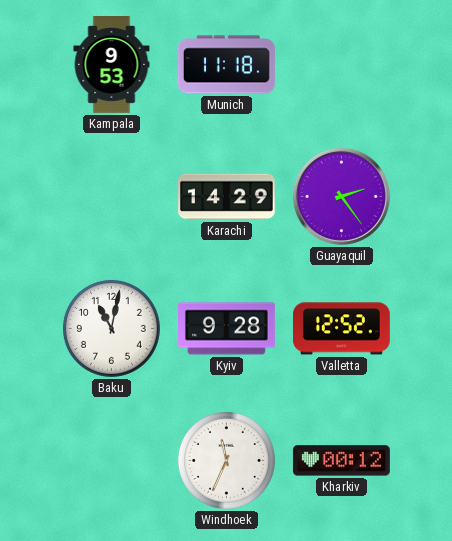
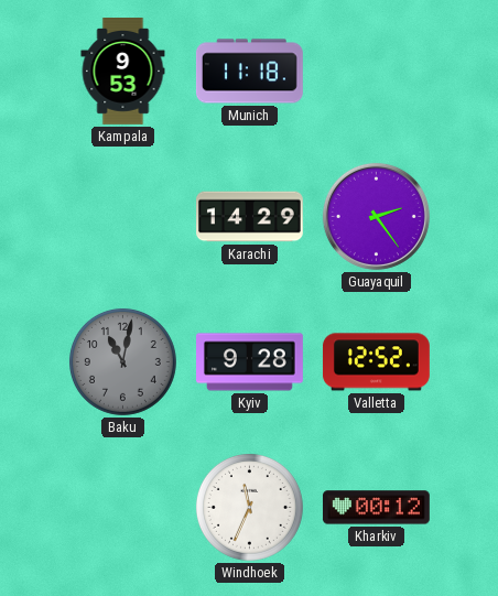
Baku dial: white -> grey (122, 361)
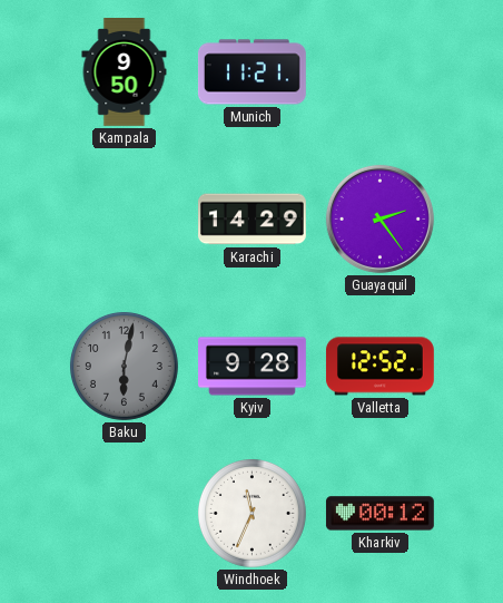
Kampala: 9:53 -> 9:50 (125, 72)
Munich: 11:18 -> 11:21 (251, 72)
Baku: 11:02 -> 6:02 (124, 366)
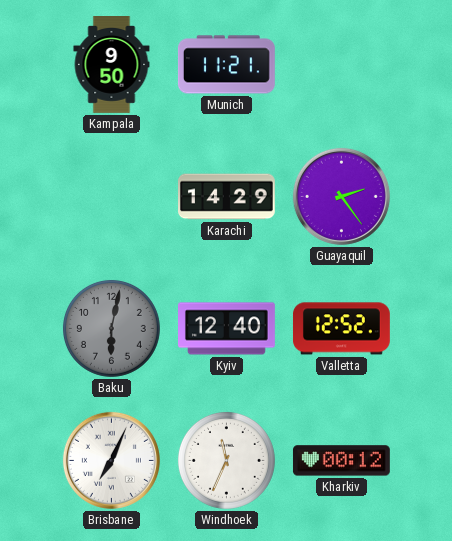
Kyiv: 9:28 -> 12:40 (227, 329)
Brisbane: none -> 7:04 (111, 460)
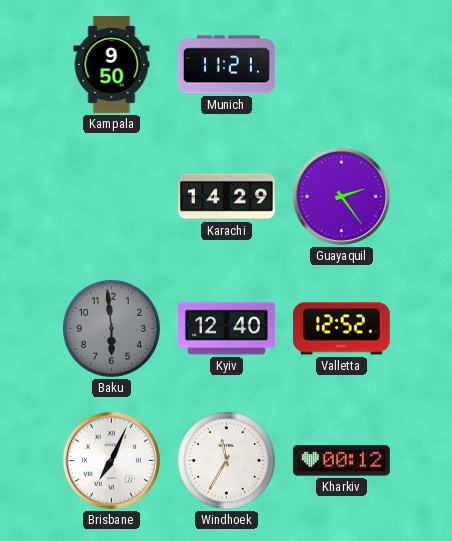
Baku: 6:02 -> 5:59 (111, 328)
Windhoek: 11:34 -> 11:35 (226, 460)
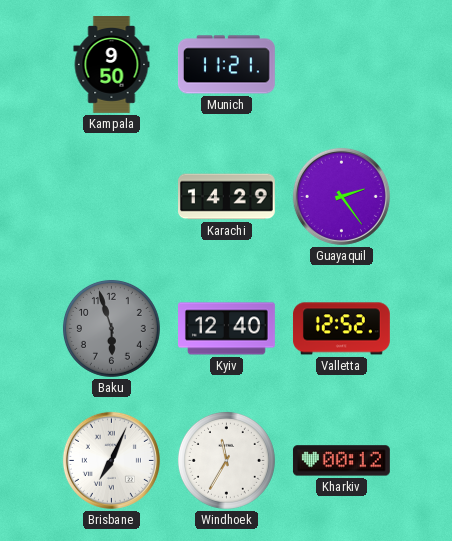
Baku: 5:59 -> 5:57 (111, 328)
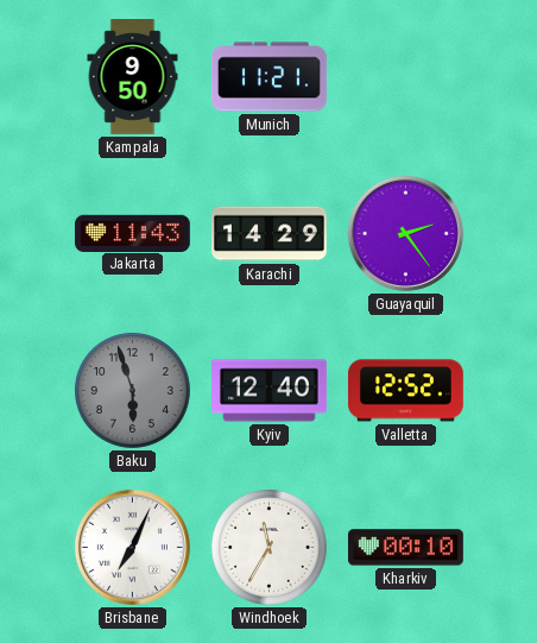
Jakarta: none -> 11:43 (132, 233)
Kharkiv: 00:12 -> 00:10 (405, 548)
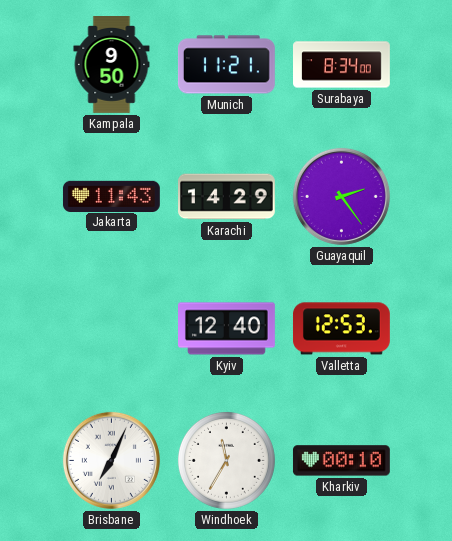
Surabaya: none -> 8:34 (342, 65)
Baku: 5:57 -> none (132, 390)
Valletta: 12:52 -> 12:53 (341, 329)
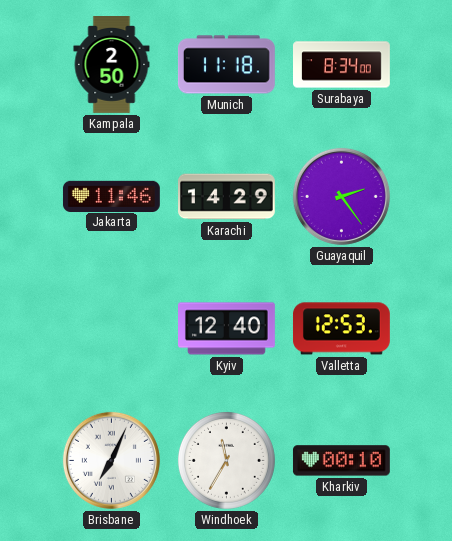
Kampala: 9:50 -> 2:50 (112, 65)
Munich: 11:21 -> 11:18 (226, 65)
Jakarta: 11:43 -> 11:46 (111, 196)
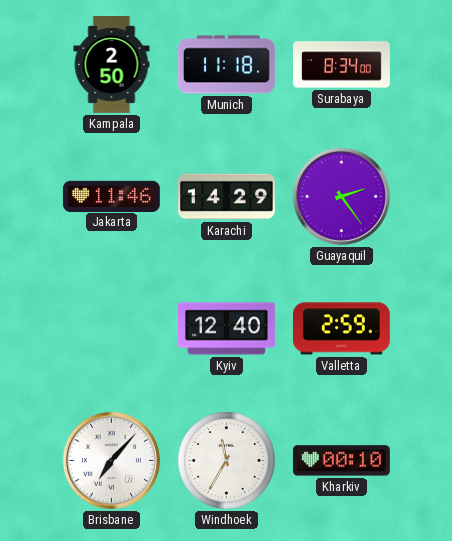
Valletta: 12:53 -> 2:59 (341, 329)
Brisbane: 7:04 -> 7:07 (111, 460)
